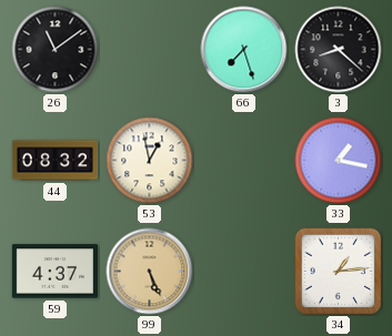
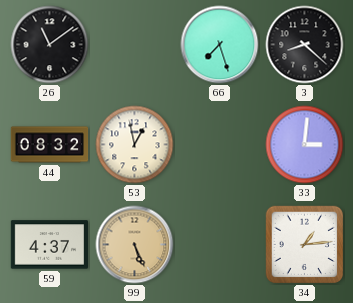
33: 1:17 -> 3:01 (305, 145)
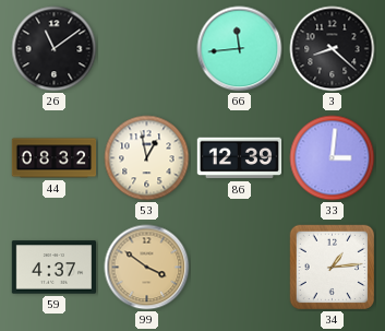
66: 7:27 -> 11:44 (240, 49)
86: none -> 12:39 (240, 158)
99: 5:26 -> 3:51 (147, 268)
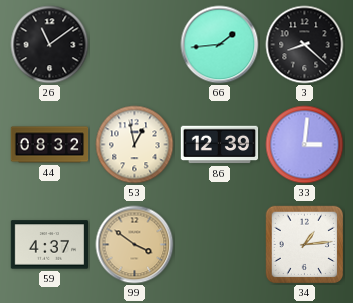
66: 11:44 -> 1:44 (220, 45)
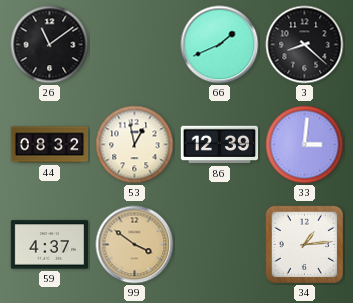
66: 1:44 -> 1:41 (220, 45)
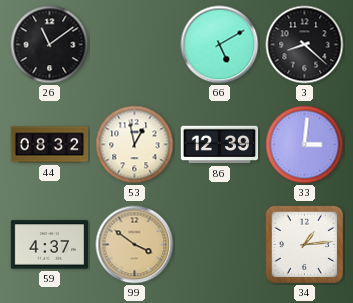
66: 1:41 -> 5:10 (220, 45)
